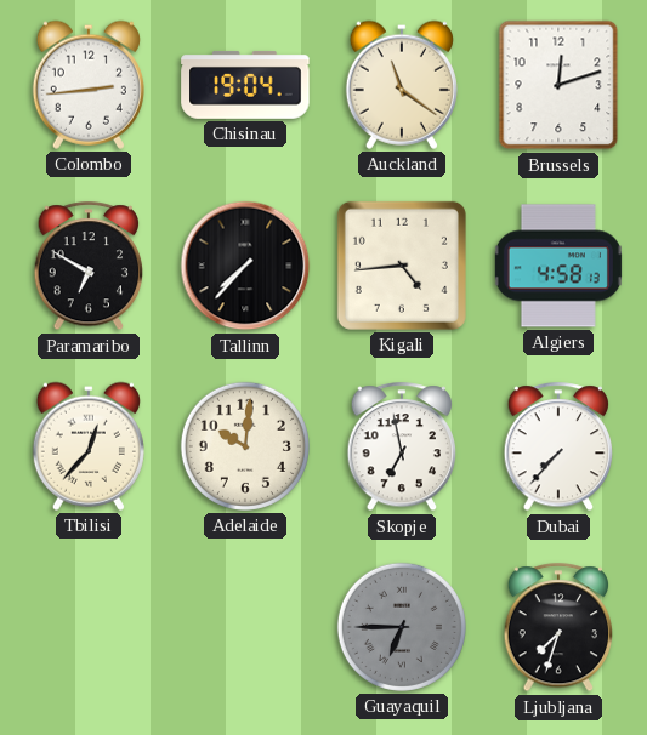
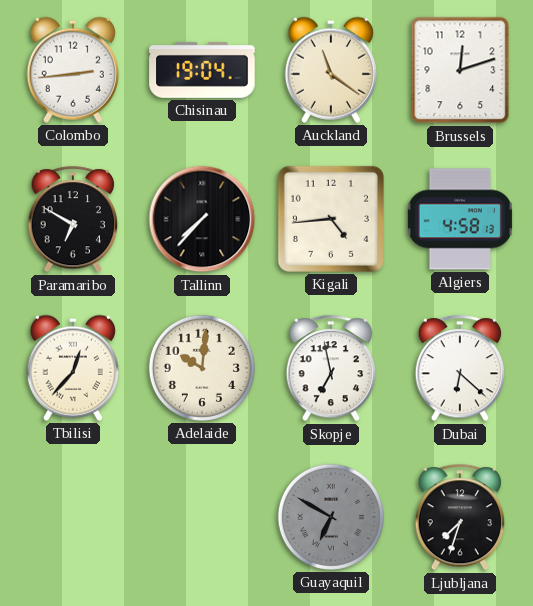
Dubai: 7:37 -> 6:22 (460, 369)
Guayaquil: 6:45 -> 6:50 (331, 517)
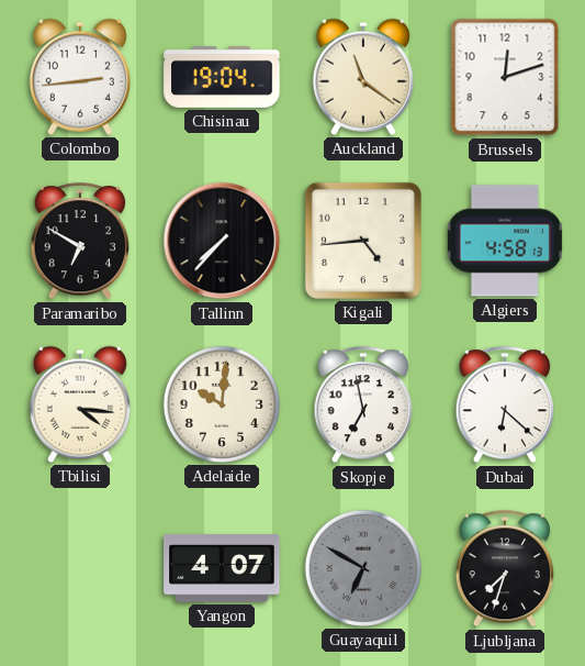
Tbilisi: 12:37 -> 4:16 (80, 404)
Yangon: none -> 4:07 (222, 568)
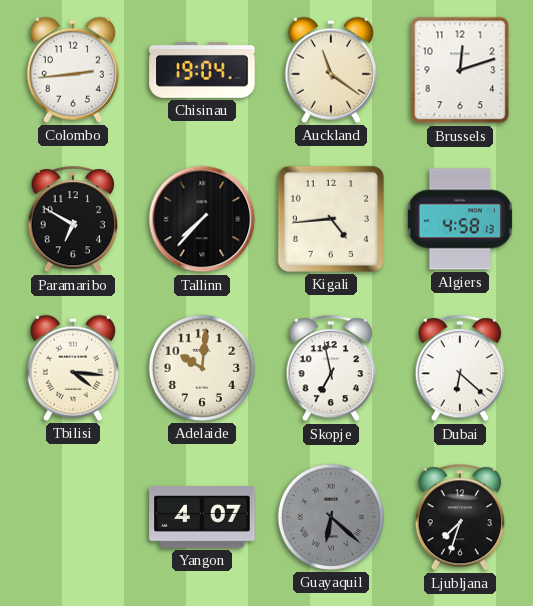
Guayaquil: 6:50 -> 6:22 (331, 517)
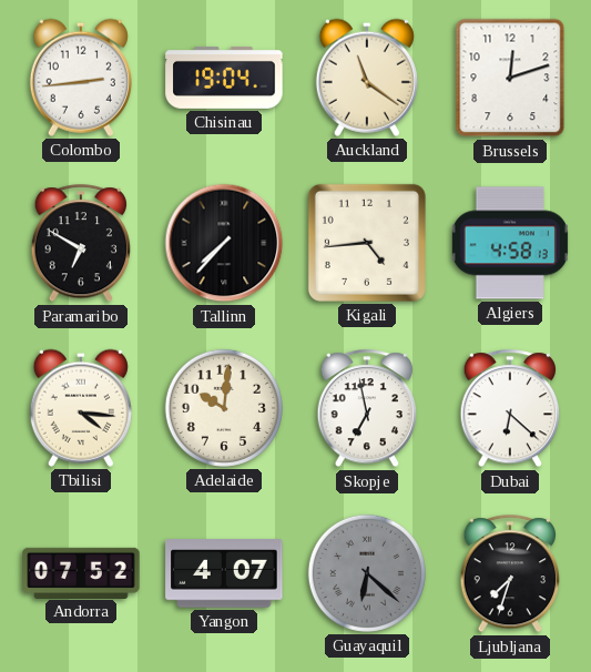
Andorra: none -> 07:52 (81, 572)
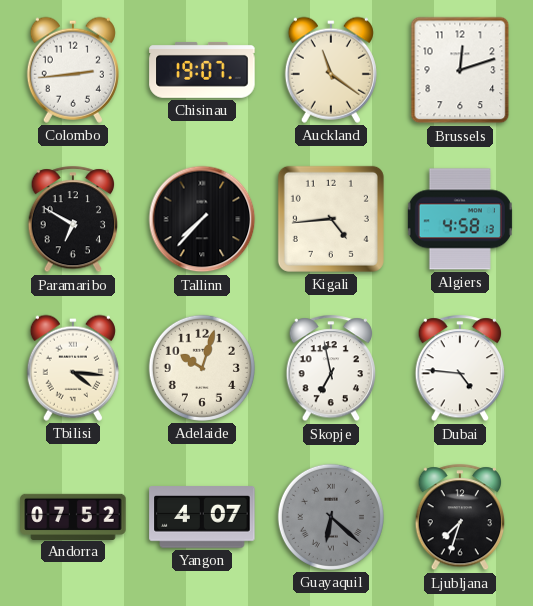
Chisinau: 19:04 -> 19:07 (202, 70)
Adelaide: 10:01 -> 10:03 (202, 368)
Dubai: 6:22 -> 4:46 (460, 369)
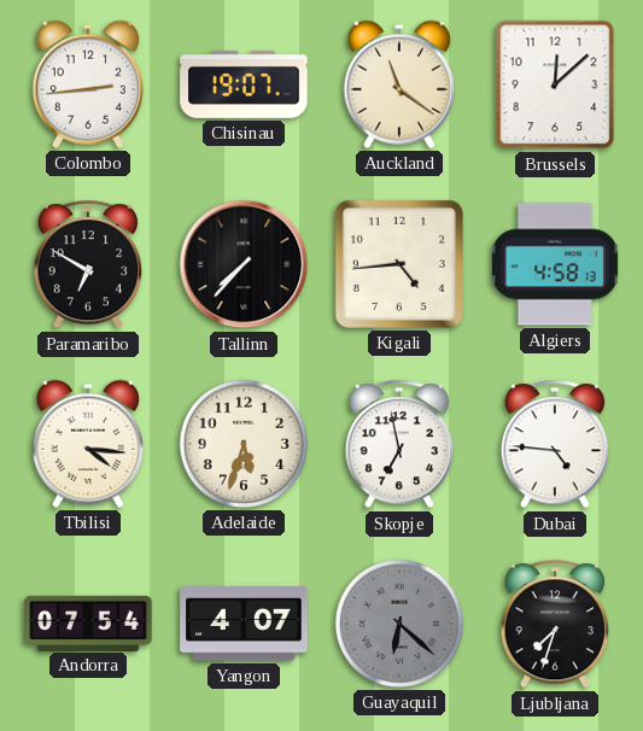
Brussels: 12:12 -> 12:08 (555, 84)
Adelaide: 10:03 -> 5:33 (244, 444)
Andorra: 07:52 -> 07:54 (88, 622)
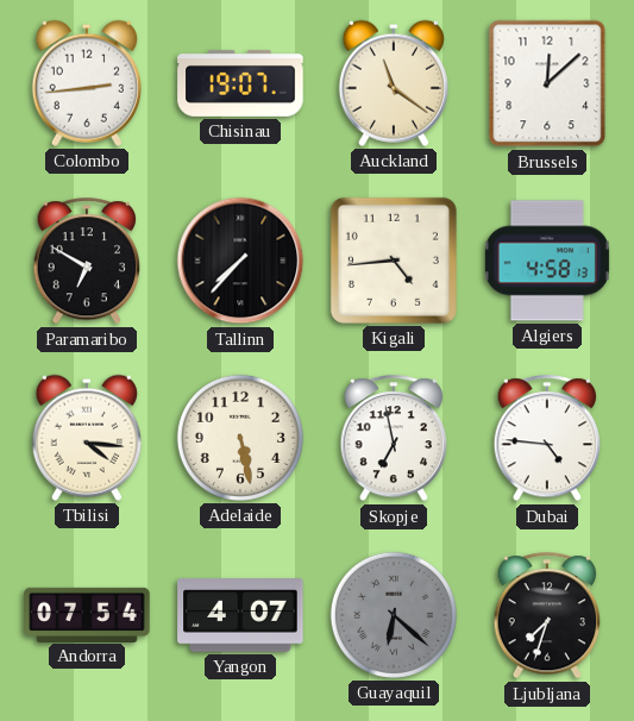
Adelaide: 5:33 -> 5:28 (240, 438)
